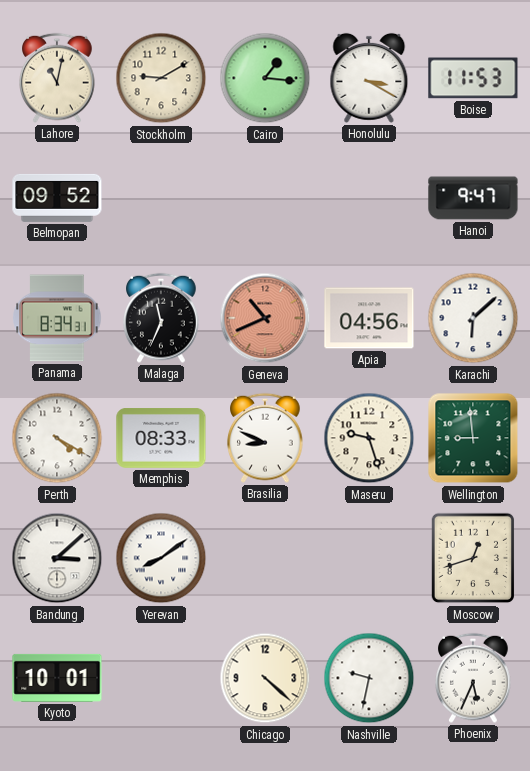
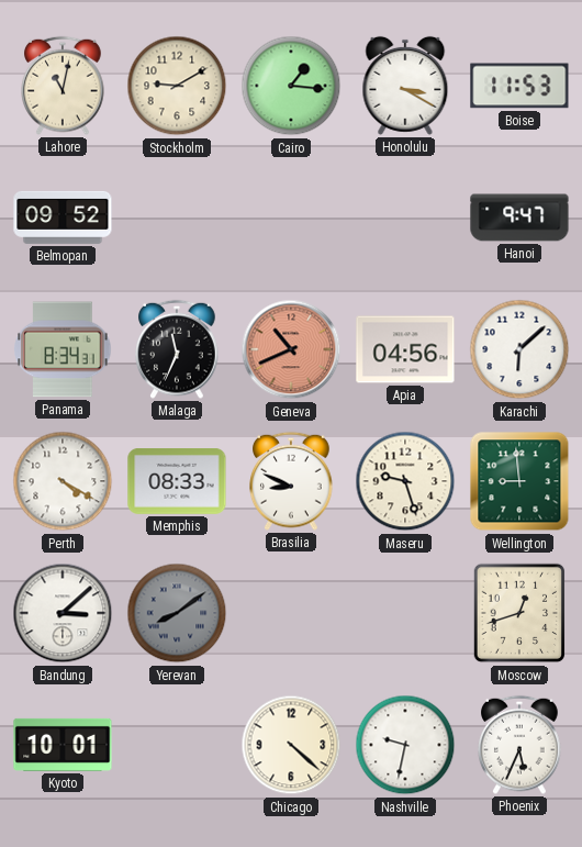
Yerevan dial: white -> grey (177, 613)
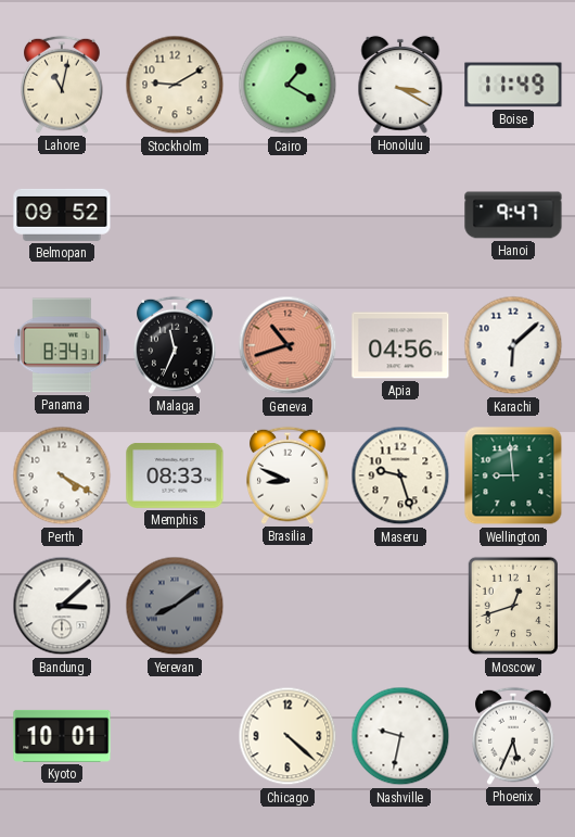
Cairo: 1:16 -> 1:20 (287, 85)
Boise: 11:53 -> 11:49 (513, 85)
Geneva: 10:41 -> 10:42 (287, 345)
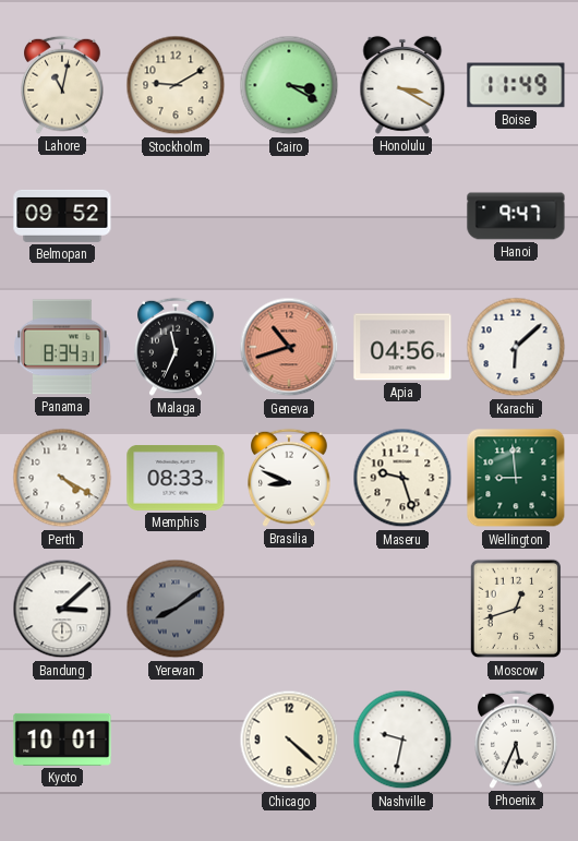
Cairo: 1:20 -> 3:20 (289, 85)
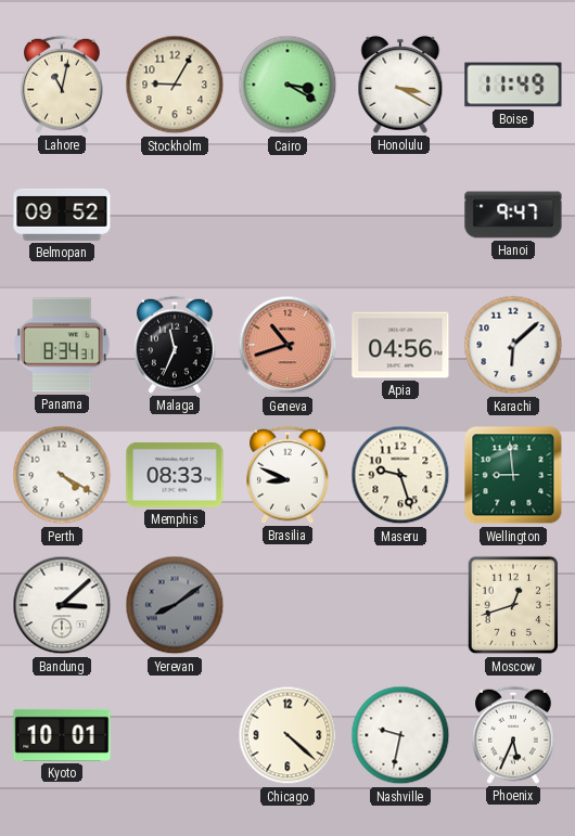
Stockholm: 9:10 -> 9:05 (175, 85)
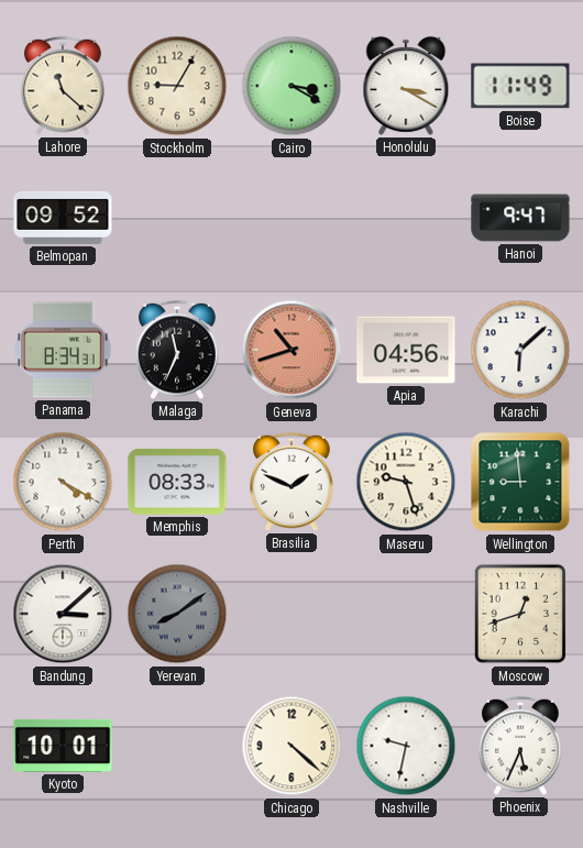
Lahore: 11:02 -> 11:22 (63, 86)
Brasilia: 8:49 -> 1:49 (291, 482)
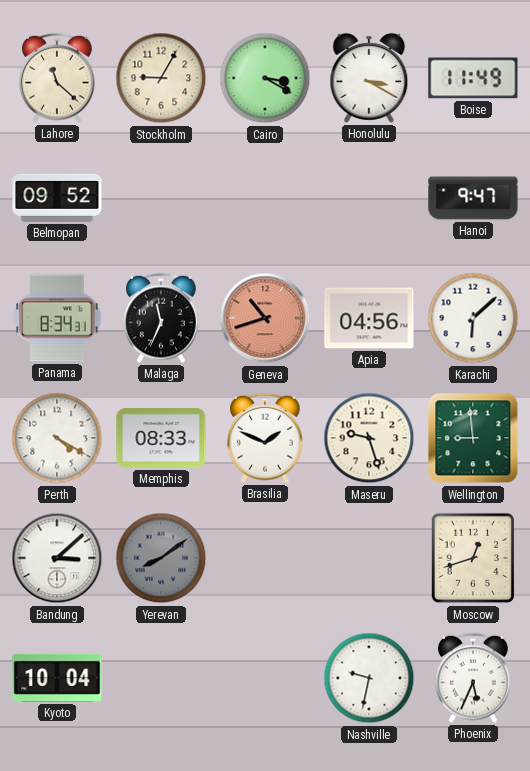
Kyoto: 10:01 -> 10:04 (57, 678)
Chicago: 4:22 -> none (291, 746)
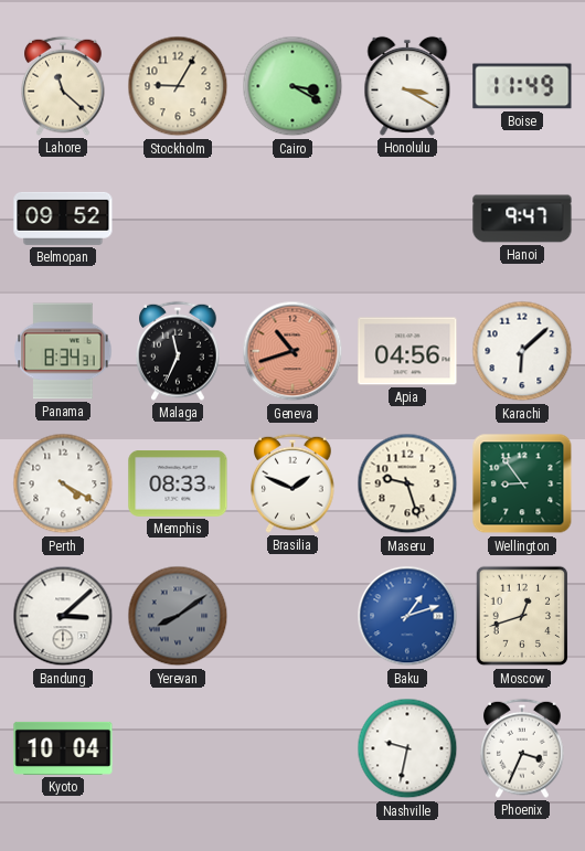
Wellington: 8:59 -> 8:54 (522, 483)
Baku: none -> 1:12 (407, 616)
Phoenix: 5:34 -> 3:34 (522, 748)
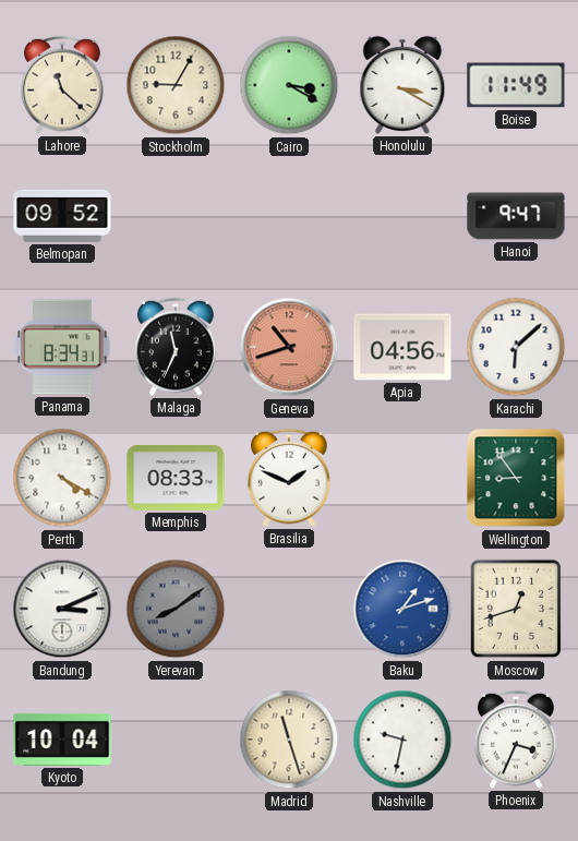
Maseru: 9:27 -> none (407, 483)
Bandung: 3:08 -> 3:11 (62, 609)
Madrid: none -> 11:27 (289, 740)
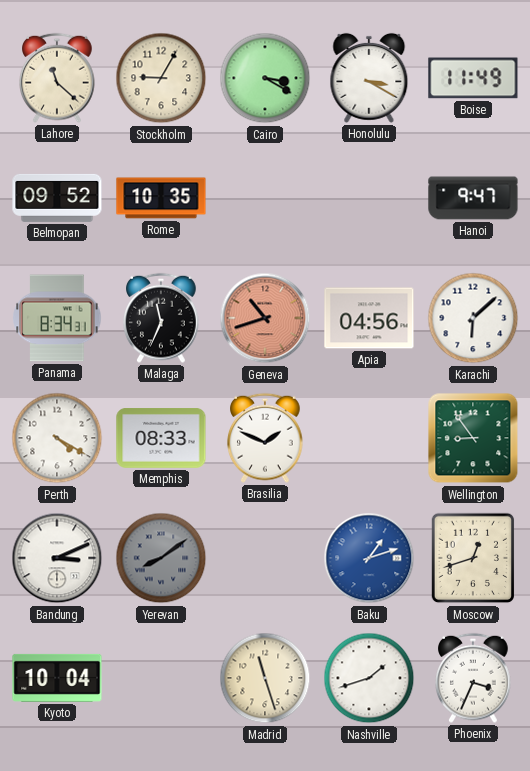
Rome: none -> 10:35 (161, 198)
Nashville: 9:32 -> 1:42 (369, 678)
